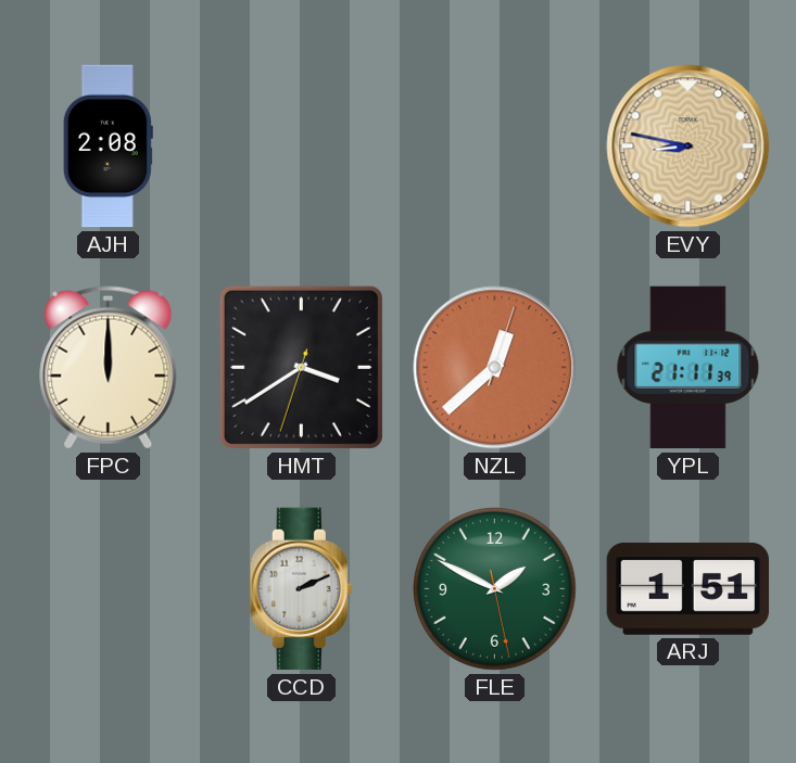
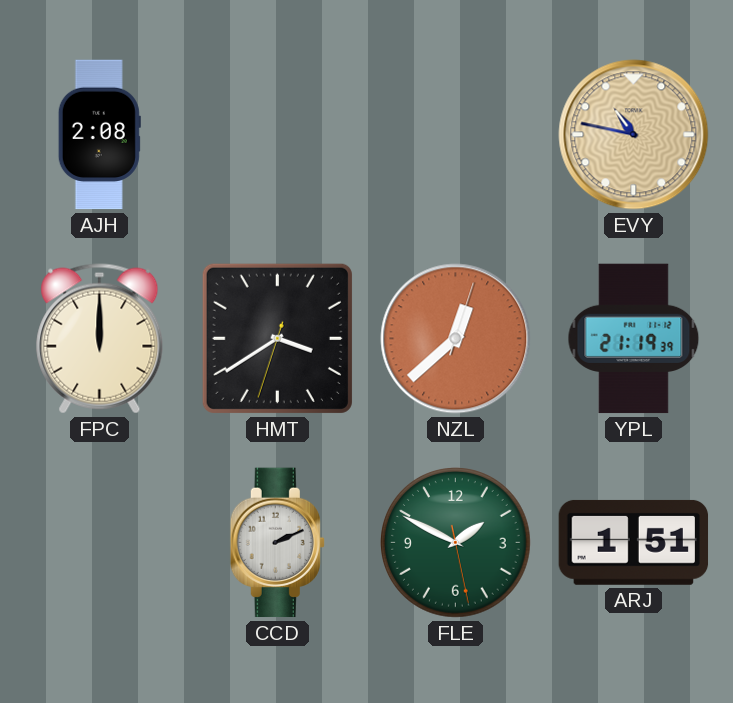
EVY: 8:47 -> 10:47 (634, 135)
YPL: 21:11 -> 21:19 (634, 339)
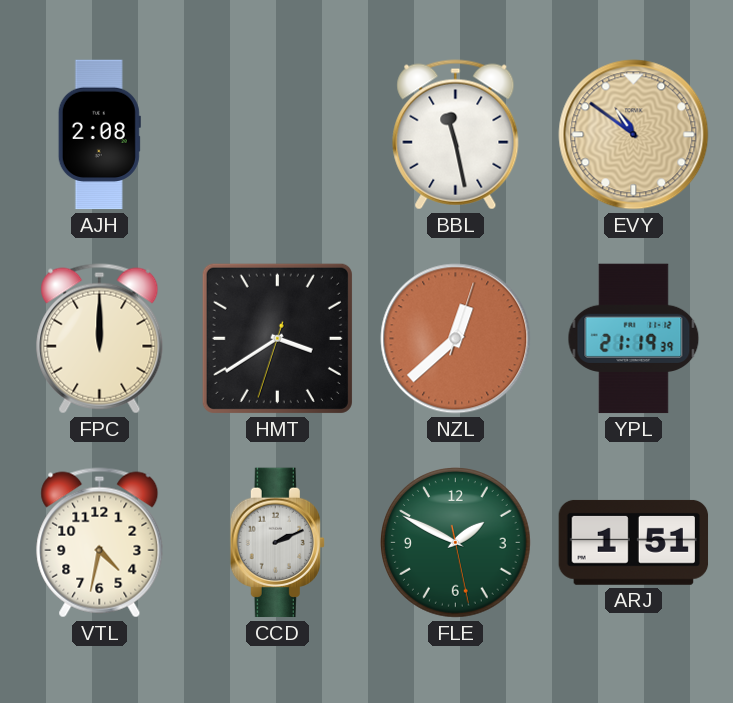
BBL: none -> 11:28 (456, 135)
EVY: 10:47 -> 10:51 (634, 135)
VTL: none -> 4:32 (100, 543)
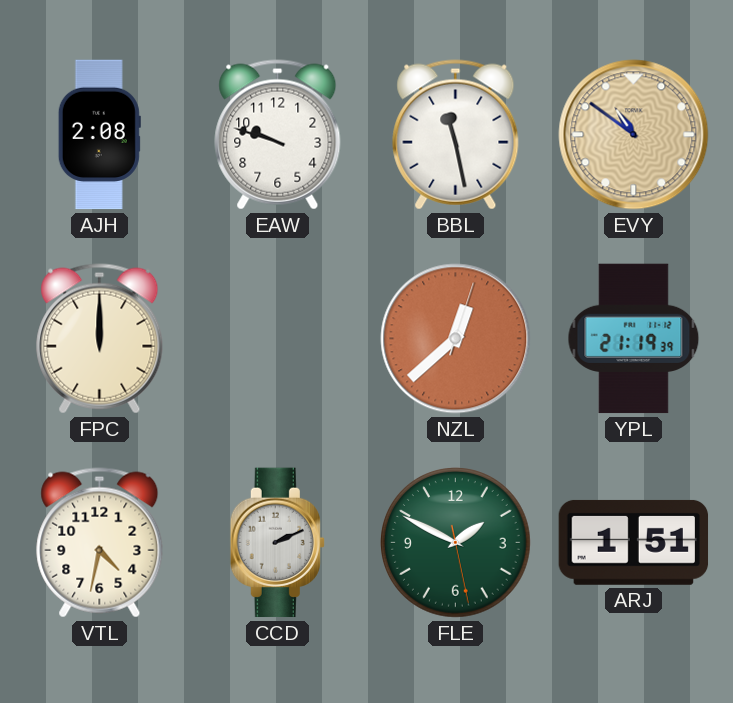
EAW: none -> 9:48 (278, 135)
HMT: 3:39 -> none (277, 338)
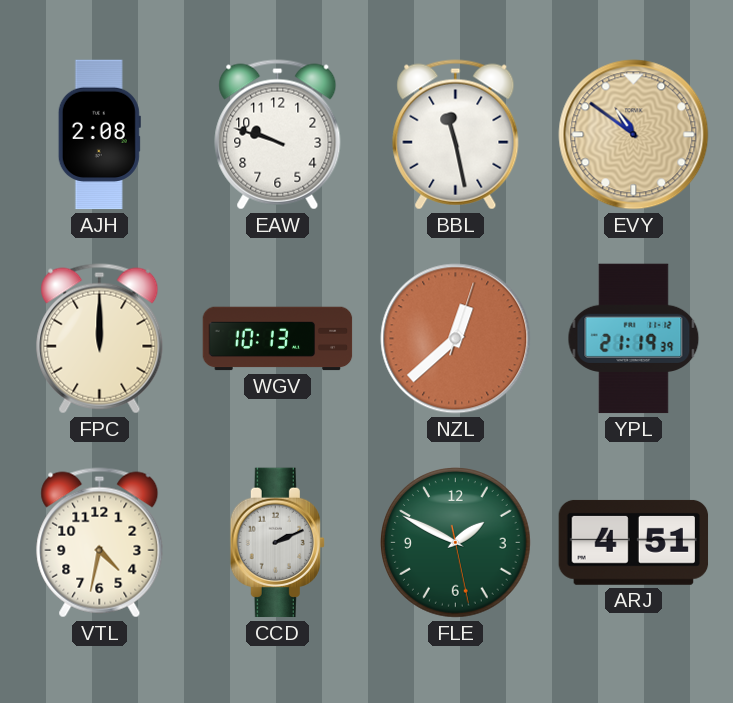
WGV: none -> 10:13 (278, 339)
ARJ: 1:51 -> 4:51 (634, 542)
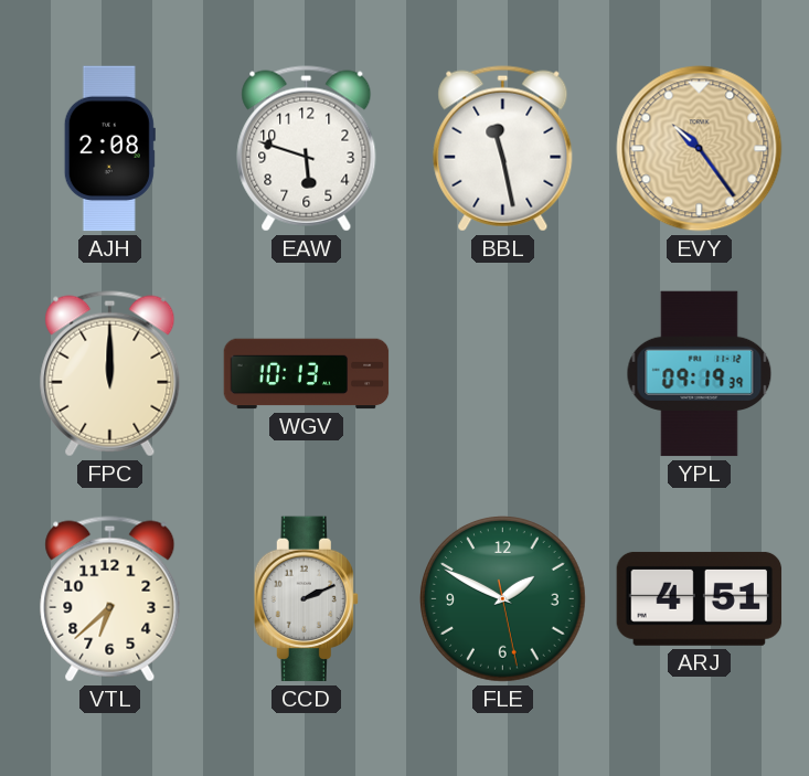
EAW: 9:48 -> 5:48 (307, 149)
EVY: 10:51 -> 10:24 (700, 149)
NZL: 12:38 -> none (456, 339)
YPL: 21:19 -> 09:19 (700, 374)
VTL: 4:32 -> 6:38 (110, 599)
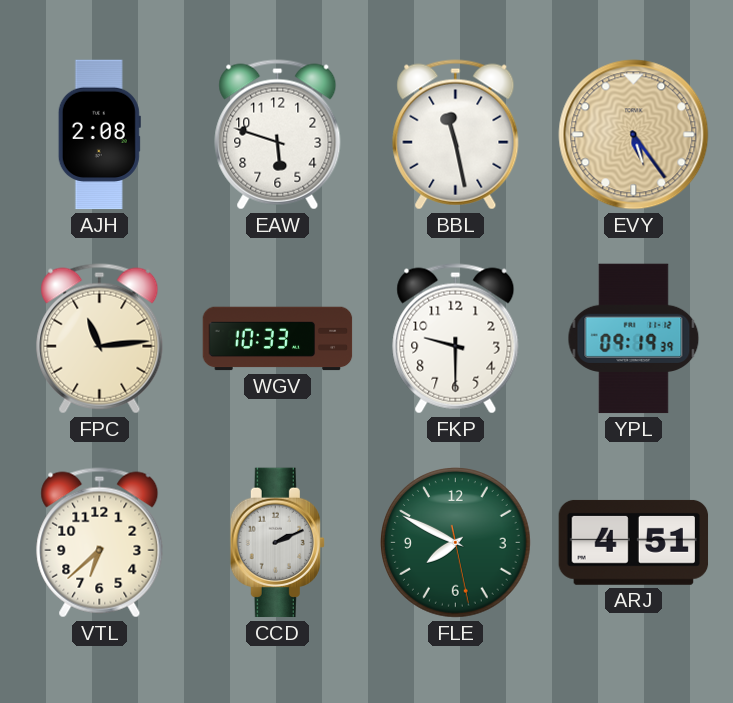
EVY: 10:24 -> 5:24 (634, 135)
FPC: 12:00 -> 11:14 (100, 339)
WGV: 10:13 -> 10:33 (278, 339)
FKP: none -> 9:30 (456, 339)
FLE: 1:49 -> 7:49 (456, 543)
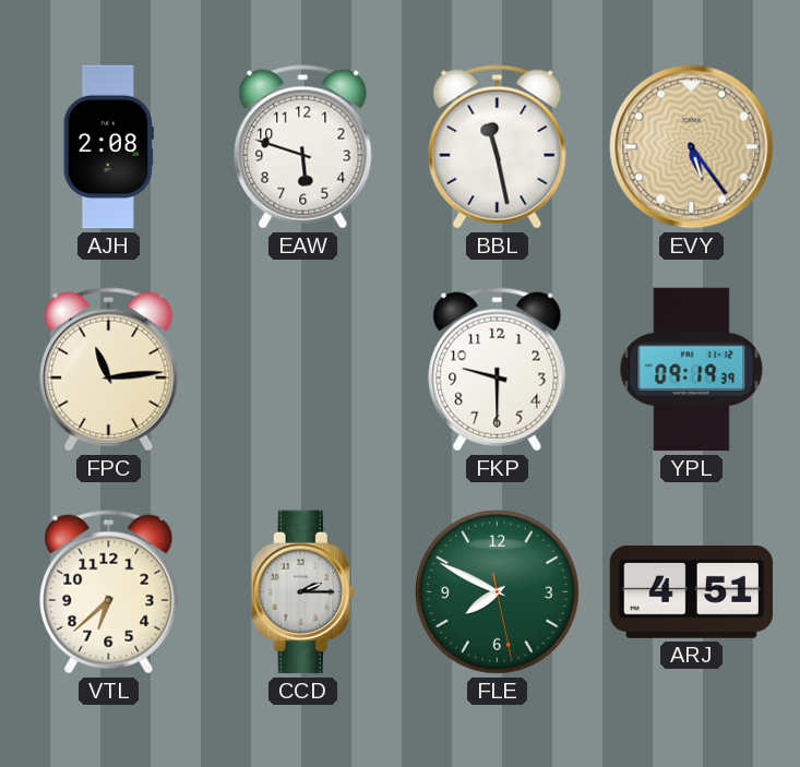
WGV: 10:33 -> none (278, 339)
CCD: 2:11 -> 2:15 (302, 592)
